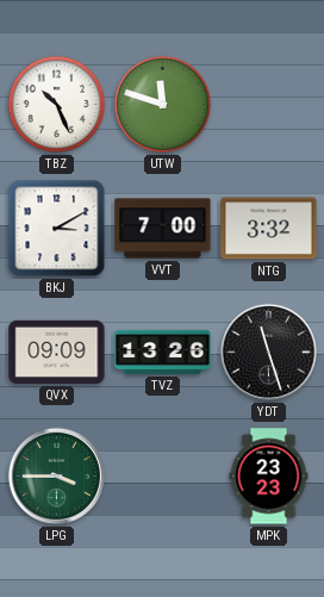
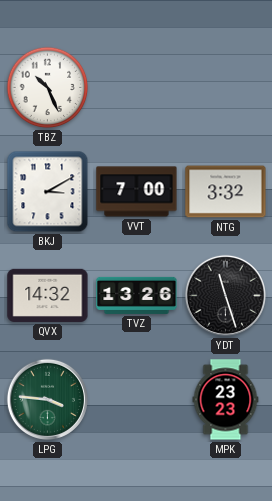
UTW: 11:48 -> none (163, 105)
QVX: 09:09 -> 14:32 (48, 295)
LPG: 3:45 -> 3:46 (47, 399)
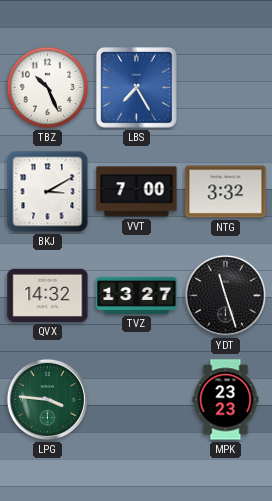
LBS: none -> 7:25 (136, 87)
TVZ: 13:26 -> 13:27 (137, 295)
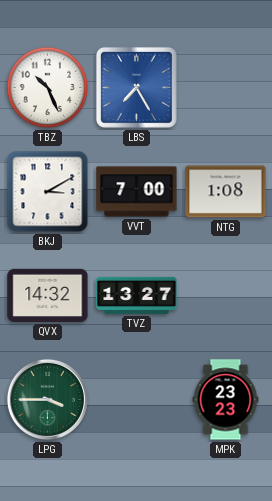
NTG: 3:32 -> 1:08 (226, 192)
YDT: 11:27 -> none (225, 295)
LPG: 3:46 -> 3:45 (47, 399)
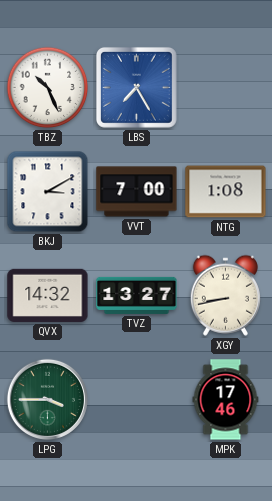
XGY: none -> 8:43 (225, 295)
MPK: 23:23 -> 17:46 (226, 400)
